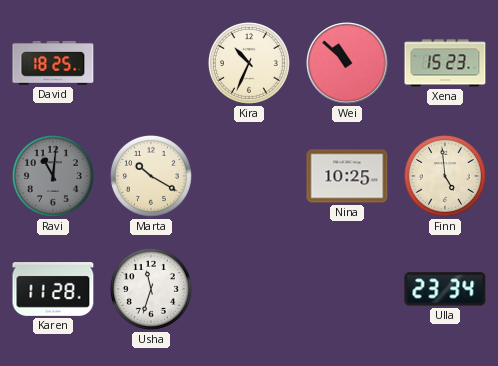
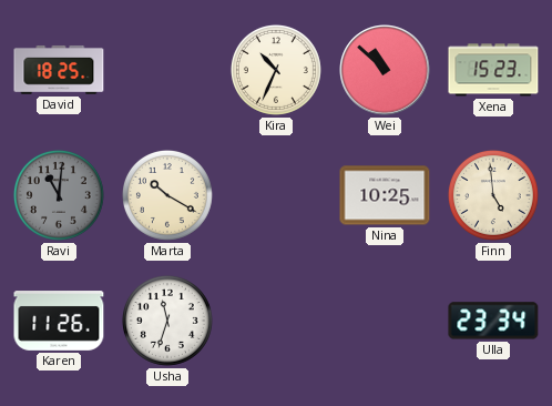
Karen: 11:28 -> 11:26 (59, 321)
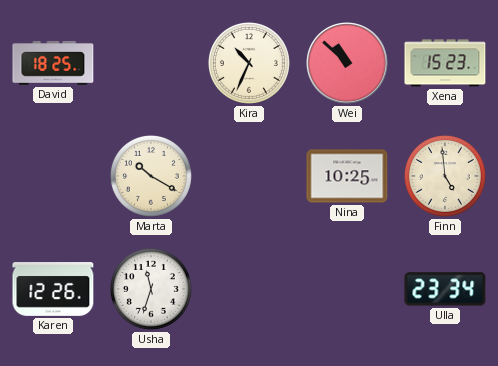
Ravi: 11:01 -> none (59, 195)
Karen: 11:26 -> 12:26 (53, 289)
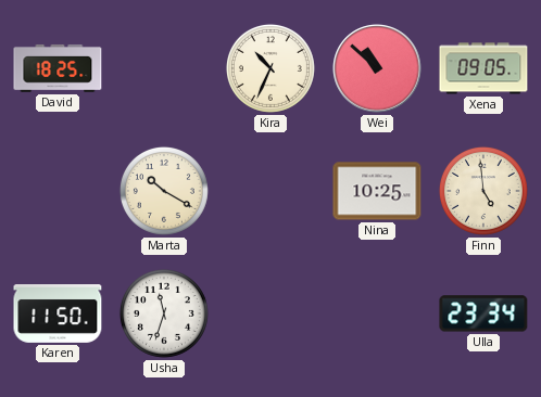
Xena: 15:23 -> 09:05 (483, 68)
Karen: 12:26 -> 11:50 (58, 313)
